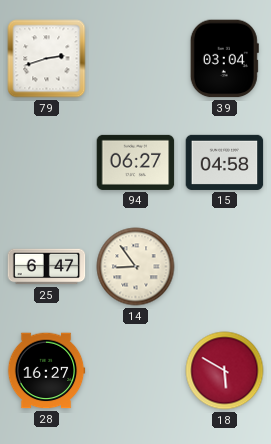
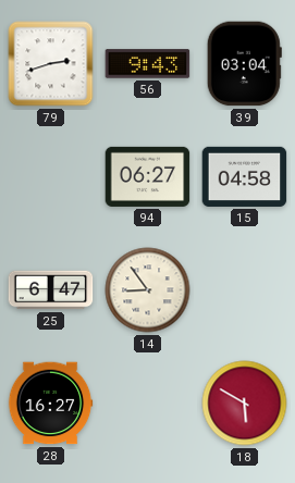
56: none -> 9:43 (148, 64)
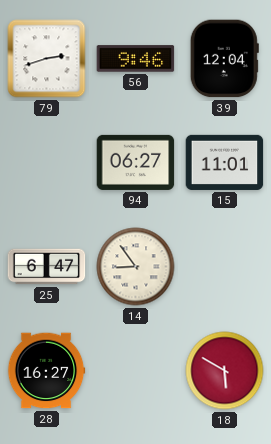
56: 9:43 -> 9:46 (136, 59)
39: 03:04 -> 12:04 (224, 59)
15: 04:58 -> 11:01 (225, 162)
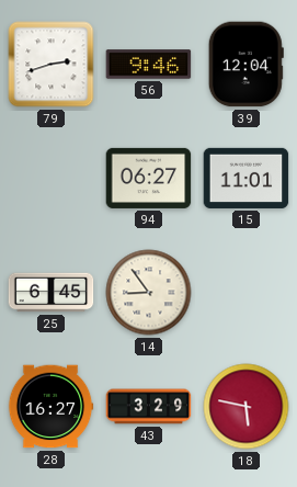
25: 6:47 -> 6:45 (52, 293)
43: none -> 3:29 (149, 407)
18: 5:50 -> 5:47 (247, 407)
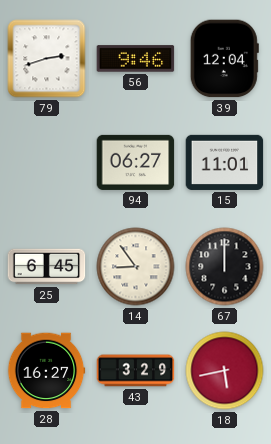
67: none -> 12:00 (225, 267)
18: 5:47 -> 5:43 (225, 371)
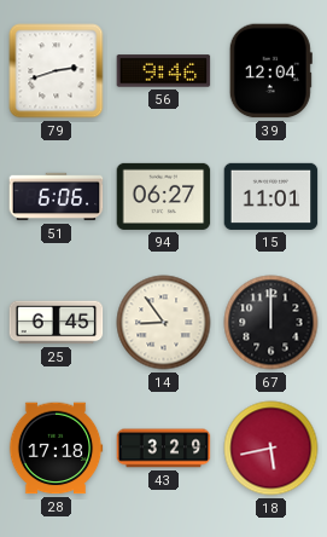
51: none -> 6:06 (57, 197)
28: 16:27 -> 17:18 (56, 449)
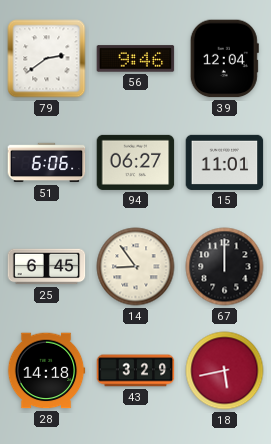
79: 2:42 -> 2:39 (47, 59)
28: 17:18 -> 14:18 (46, 371)
